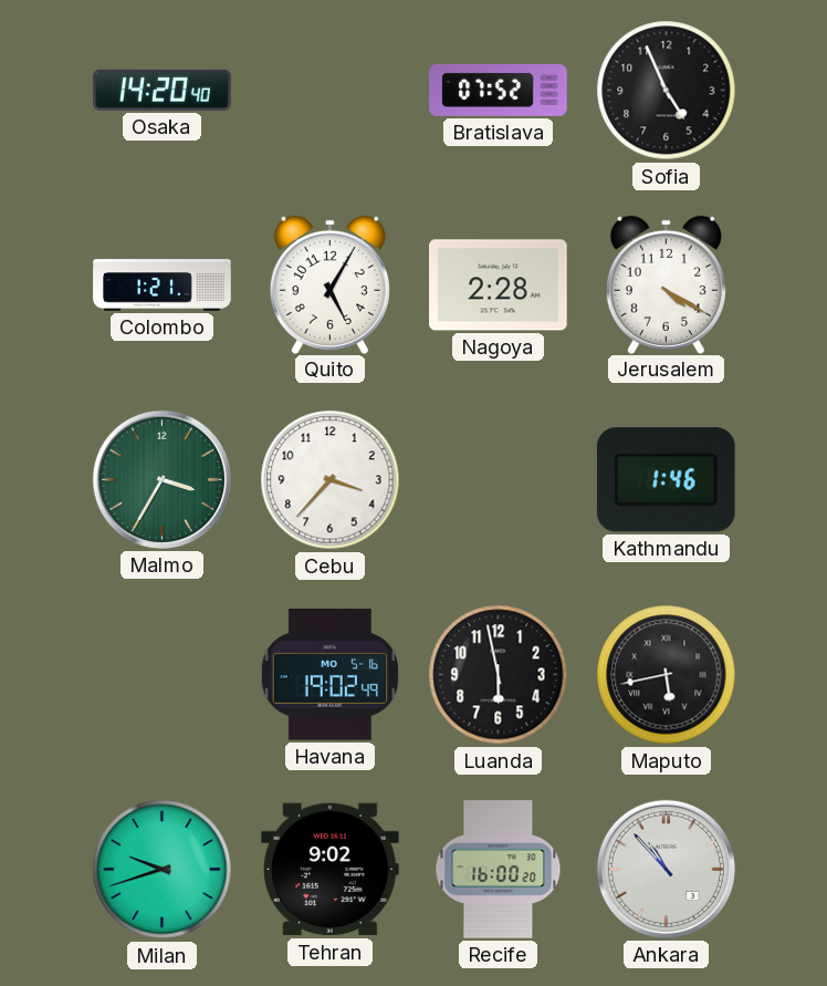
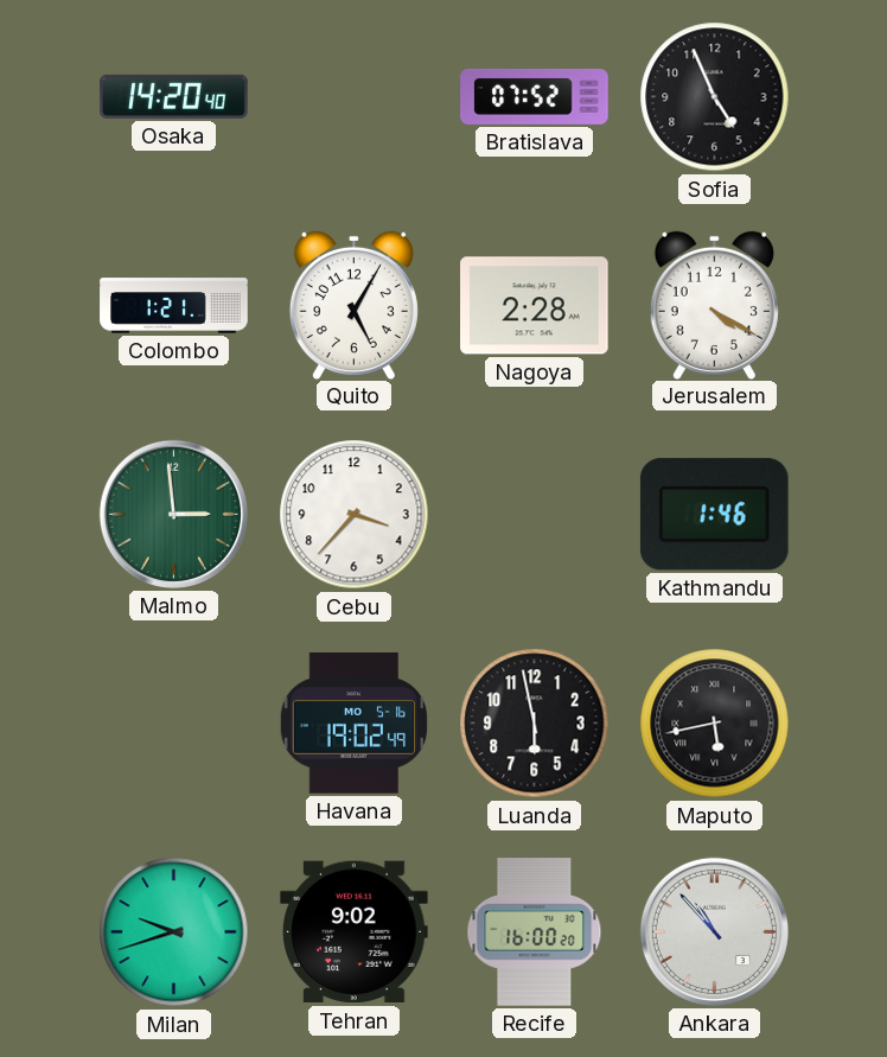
Malmo: 3:35 -> 2:59 (173, 514)
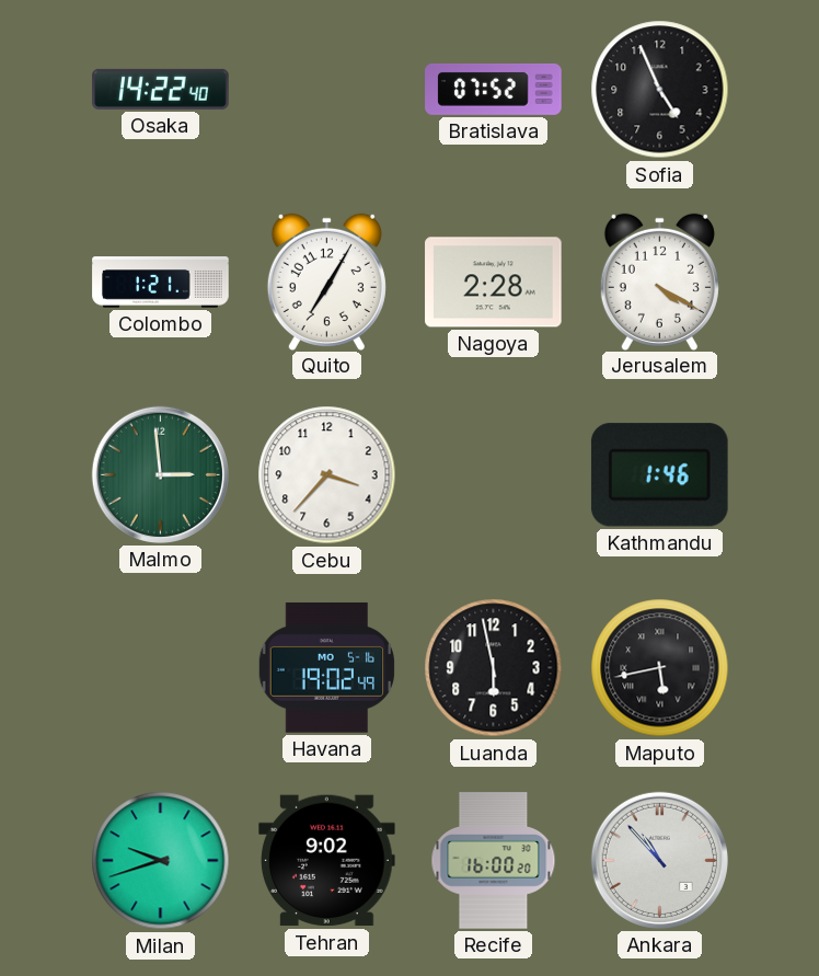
Osaka: 14:20 -> 14:22 (161, 89)
Quito: 5:05 -> 7:05 (326, 282)
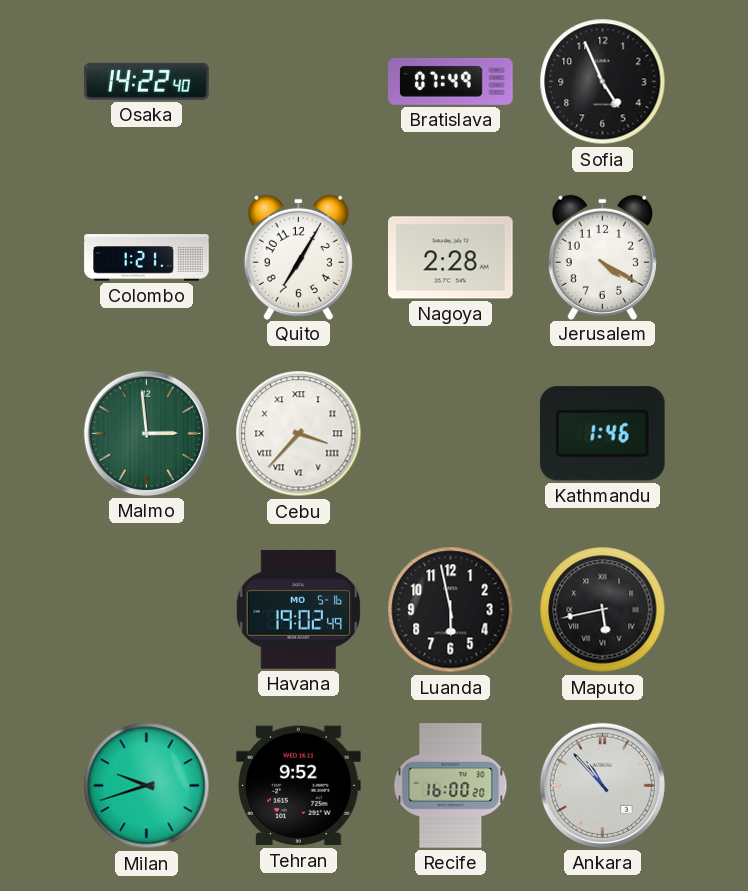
Bratislava: 07:52 -> 07:49 (451, 81)
Cebu numerals: Arabic -> Roman (299, 434)
Tehran: 9:02 -> 9:52 (299, 786)
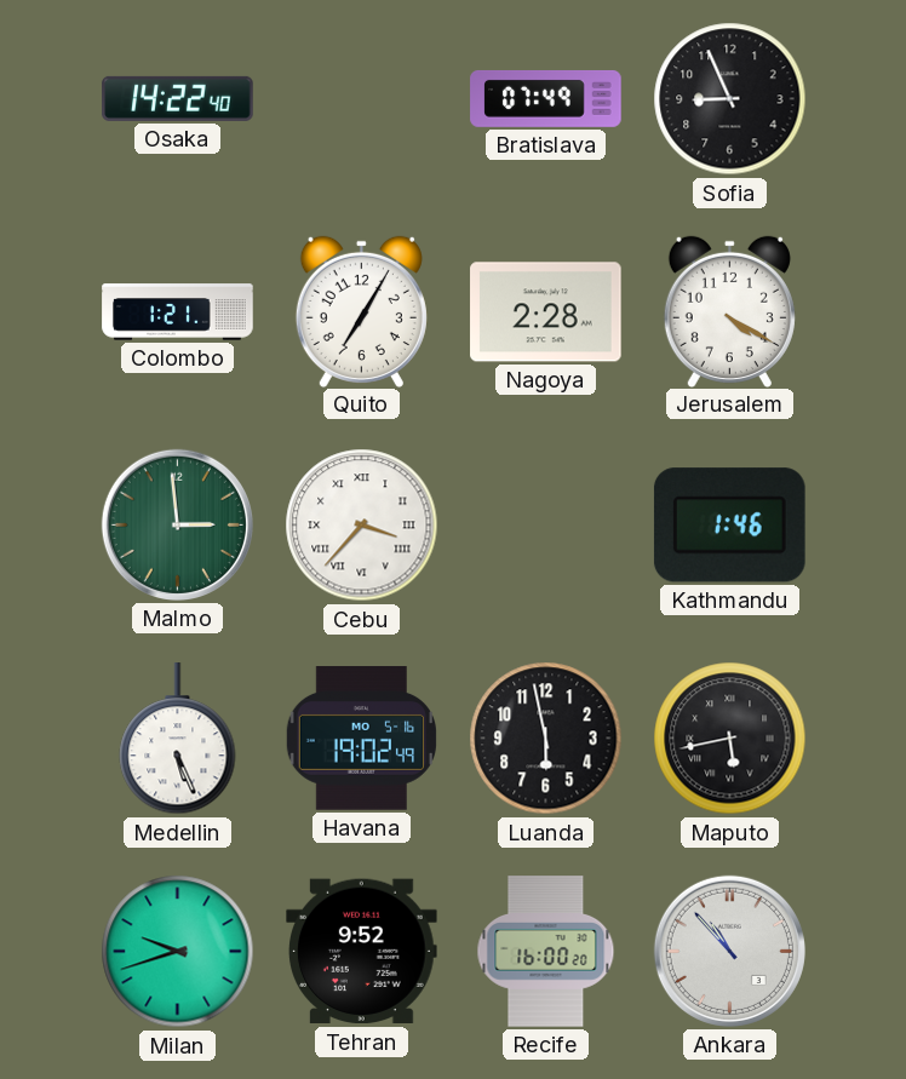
Sofia: 4:56 -> 8:56 (730, 99)
Medellin: none -> 5:26 (178, 739)
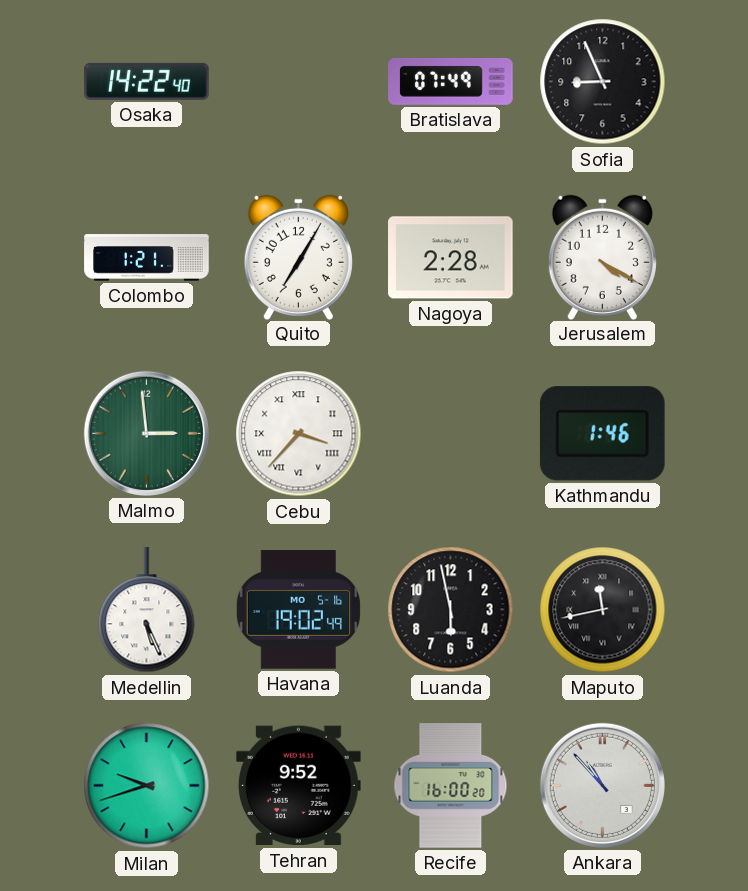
Maputo: 5:43 -> 11:43 (603, 610)
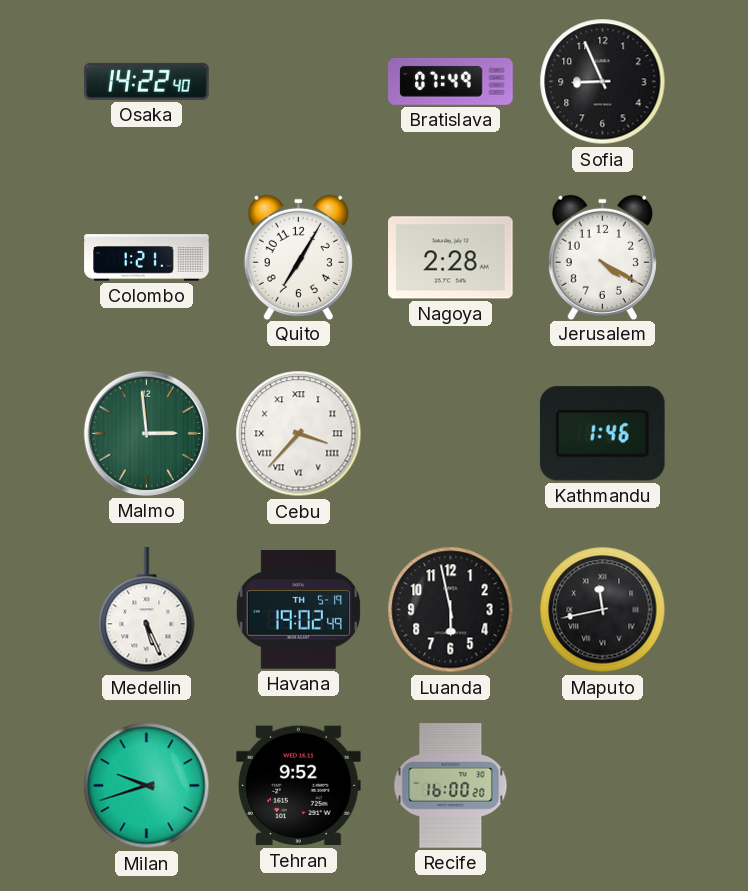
Havana date: MO 5-16 -> TH 5-19 (298, 610)
Ankara: 10:53 -> none (602, 785)
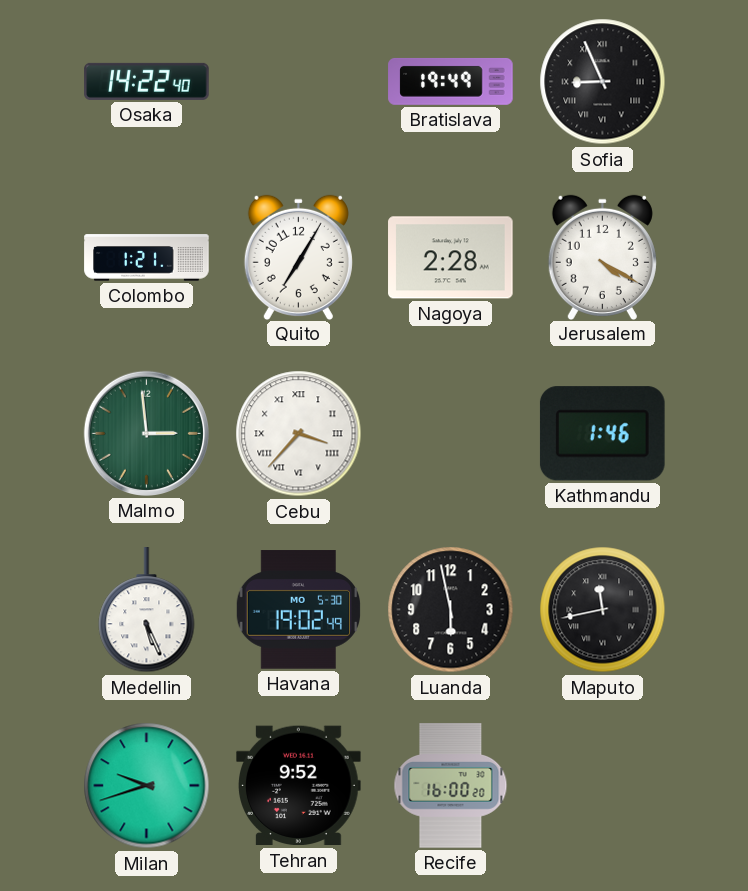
Bratislava: 07:49 -> 19:49 (451, 81)
Sofia numerals: Arabic -> Roman (603, 82)
Havana date: TH 5-19 -> MO 5-30 (298, 610)
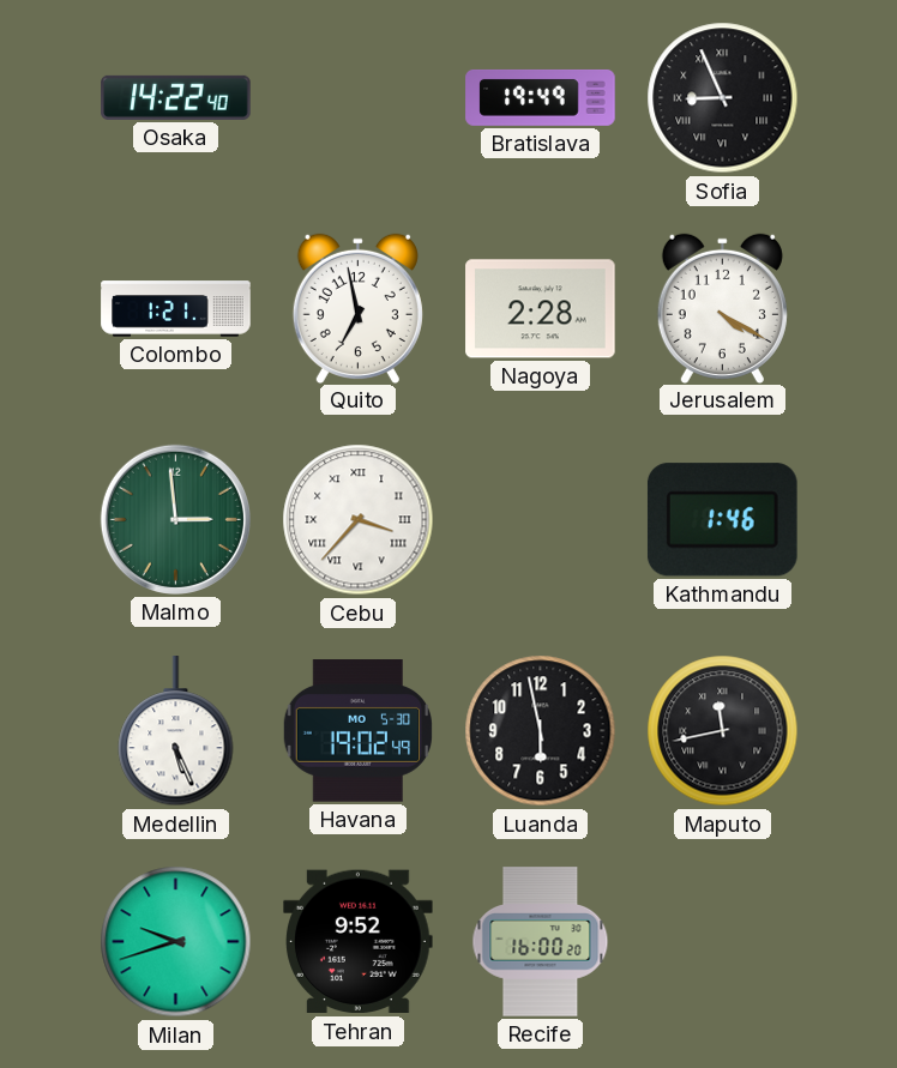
Quito: 7:05 -> 6:58 (357, 308)
